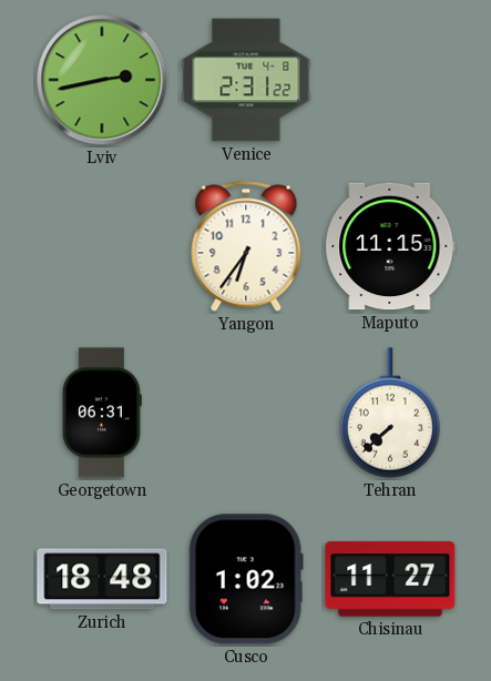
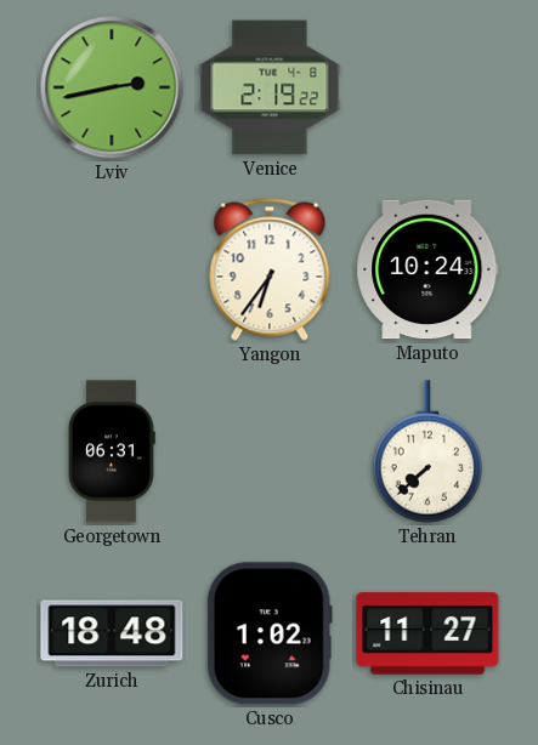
Venice: 2:31 -> 2:19 (270, 87)
Maputo: 11:15 -> 10:24 (427, 269)
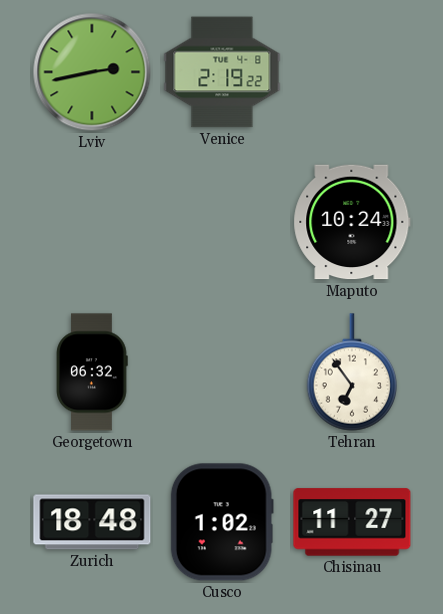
Yangon: 6:36 -> none (270, 269)
Georgetown: 06:31 -> 06:32 (92, 372)
Tehran: 7:38 -> 6:54 (351, 372)
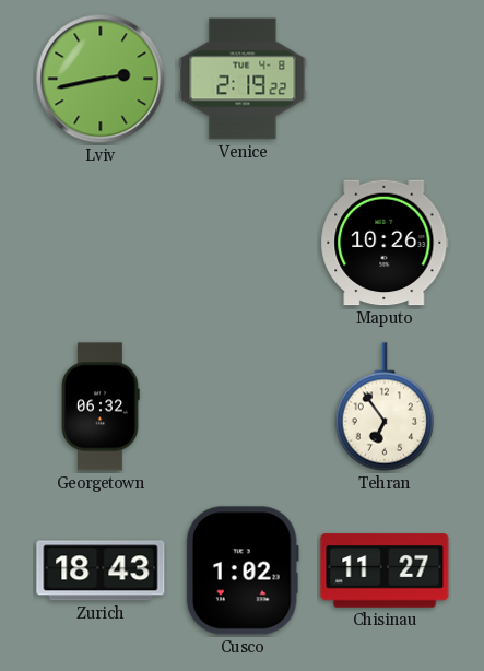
Maputo: 10:24 -> 10:26 (385, 243)
Zurich: 18:48 -> 18:43 (101, 570)
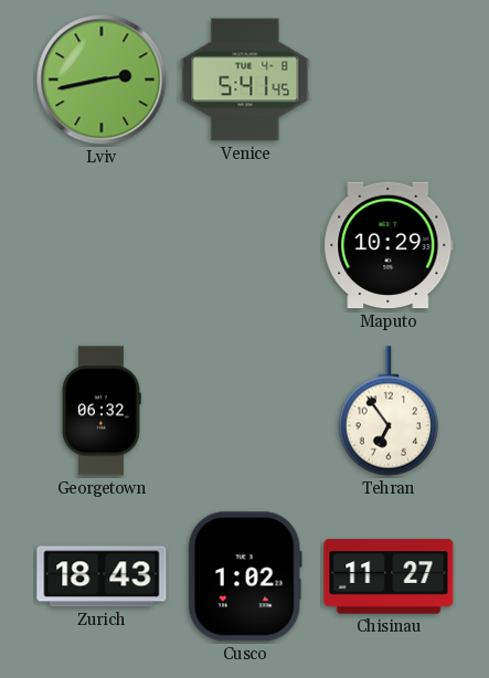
Venice: 2:19 -> 5:41 (245, 80)
Maputo: 10:26 -> 10:29 (389, 245)
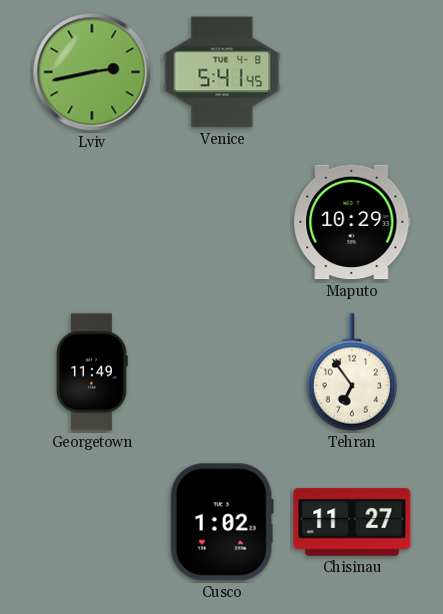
Georgetown: 06:32 -> 11:49 (92, 372)
Zurich: 18:43 -> none (102, 576)
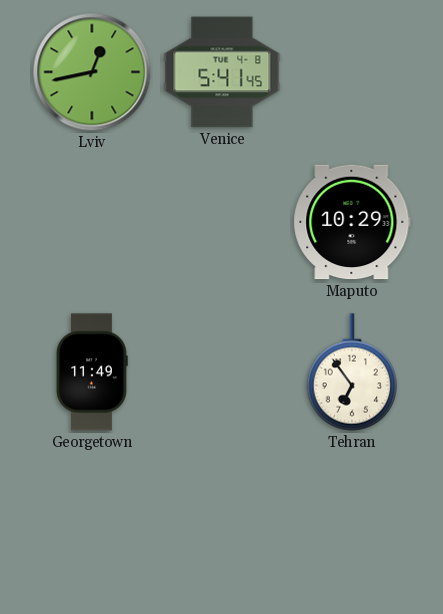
Lviv: 2:43 -> 12:43 (92, 72)
Cusco: 1:02 -> none (222, 522)
Chisinau: 11:27 -> none (352, 522)
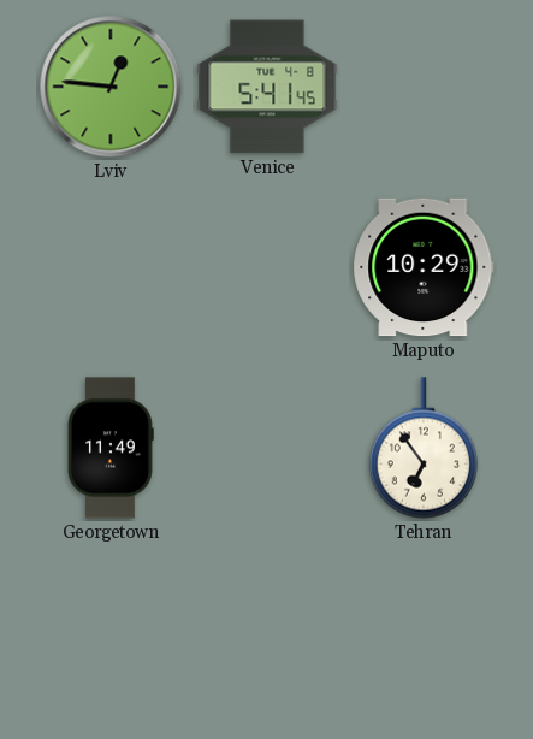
Lviv: 12:43 -> 12:46 (111, 87)
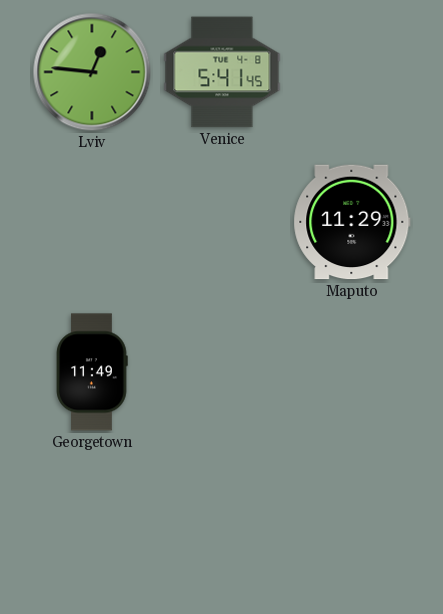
Maputo: 10:29 -> 11:29 (352, 222)
Tehran: 6:54 -> none (422, 448)
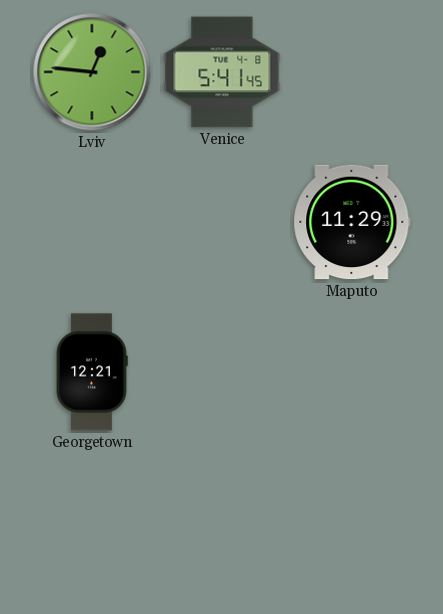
Georgetown: 11:49 -> 12:21 (92, 372)
